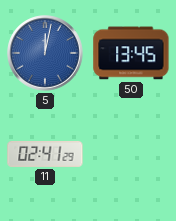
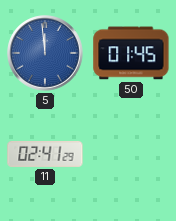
5: 12:02 -> 11:59 (45, 53)
50: 13:45 -> 01:45 (131, 53)
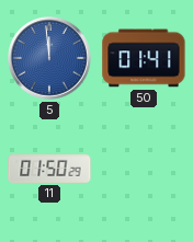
50: 01:45 -> 01:41 (144, 58)
11: 02:41 -> 01:50 (49, 169)
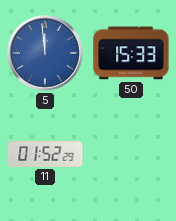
50: 01:41 -> 15:33 (131, 53)
11: 01:50 -> 01:52 (45, 154)
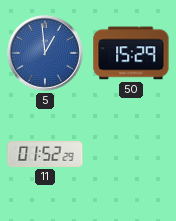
5: 11:59 -> 12:59 (45, 53)
50: 15:33 -> 15:29 (131, 53)
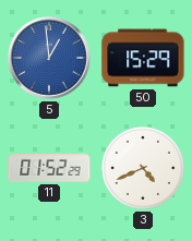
3: none -> 4:41 (143, 168)
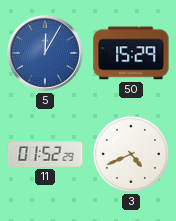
5: 12:59 -> 12:05 (45, 53)
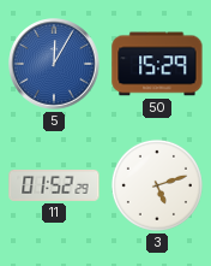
3: 4:41 -> 5:12 (157, 185)
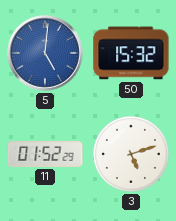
5: 12:05 -> 5:01 (45, 53)
50: 15:29 -> 15:32 (131, 53)
